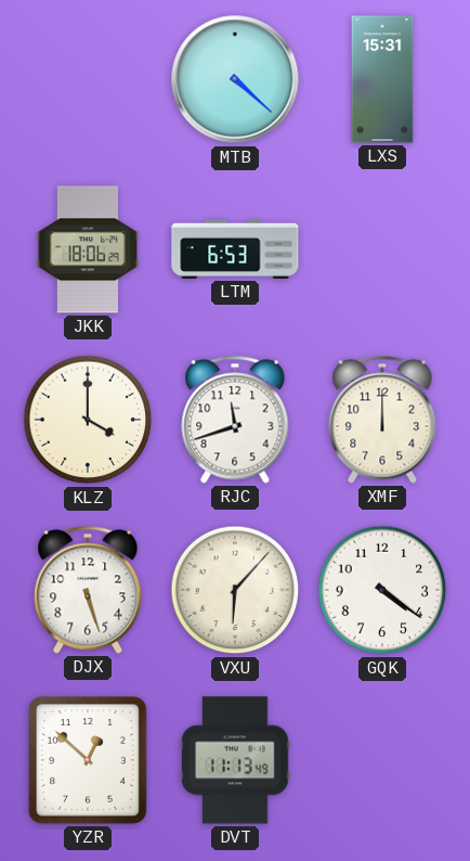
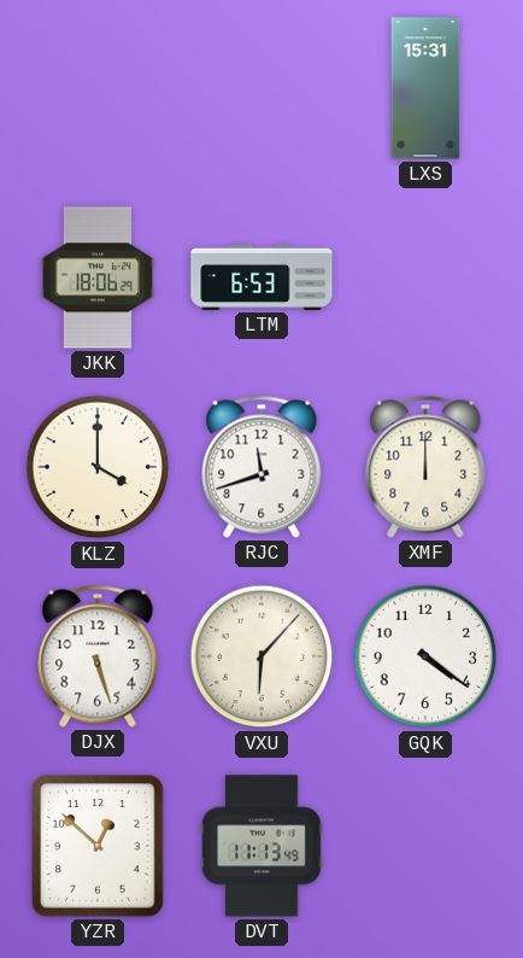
MTB: 4:22 -> none (235, 79)
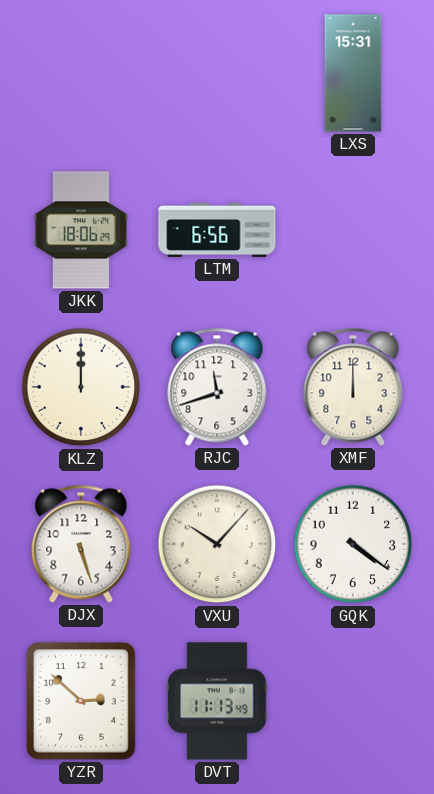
LTM: 6:53 -> 6:56 (217, 230)
KLZ: 4:00 -> 12:00 (81, 387)
VXU: 6:07 -> 10:07 (217, 544)
YZR: 12:52 -> 2:52 (81, 701)
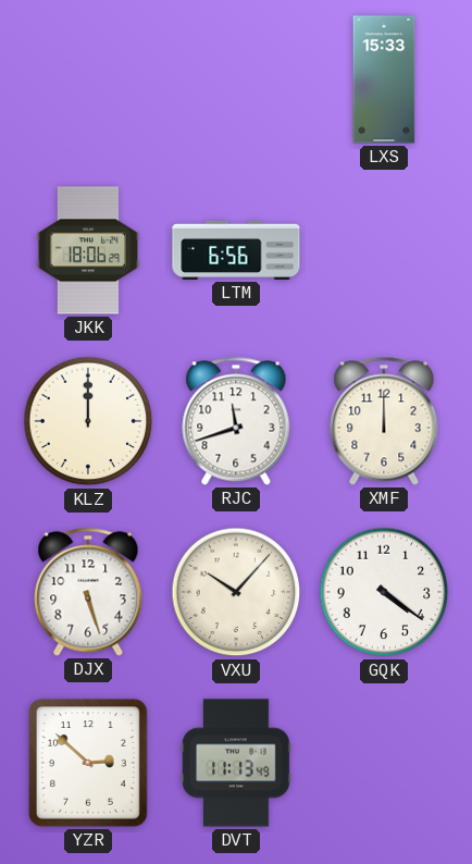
LXS: 15:31 -> 15:33 (384, 79)
